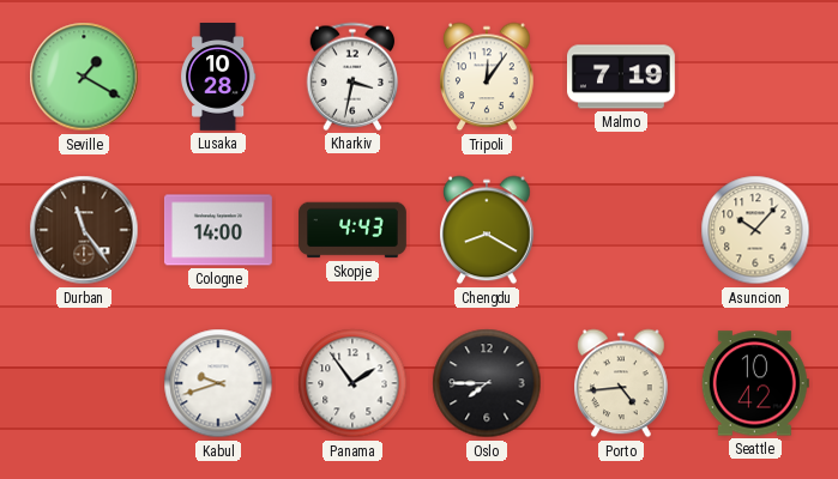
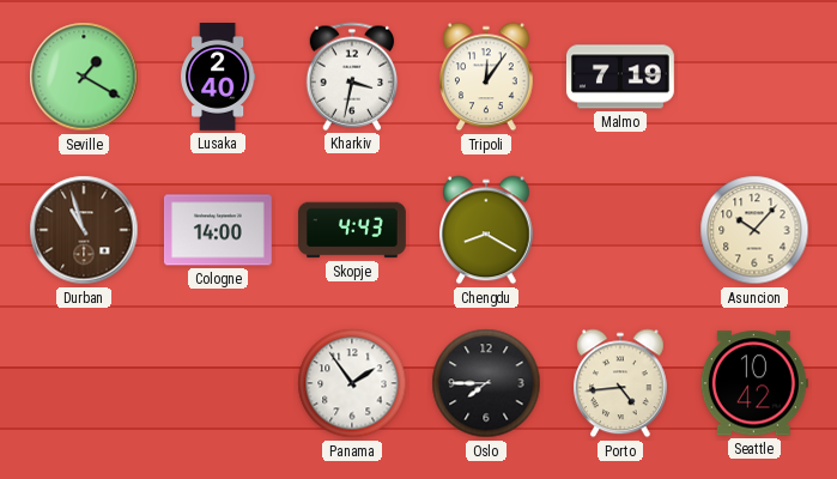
Lusaka: 10:28 -> 2:40 (218, 78)
Durban: 11:24 -> 10:57 (84, 230)
Kabul: 9:42 -> none (218, 383)
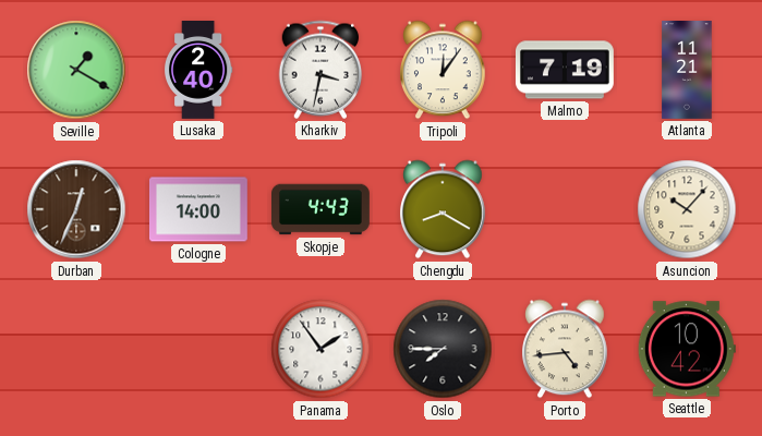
Atlanta: none -> 11:21 (687, 71)
Durban: 10:57 -> 12:34 (76, 209)
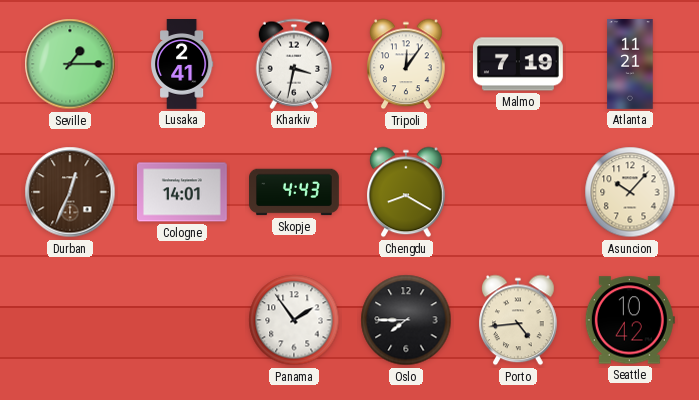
Seville: 1:20 -> 1:15 (70, 64)
Lusaka: 2:40 -> 2:41 (182, 65)
Cologne: 14:00 -> 14:01 (182, 192)
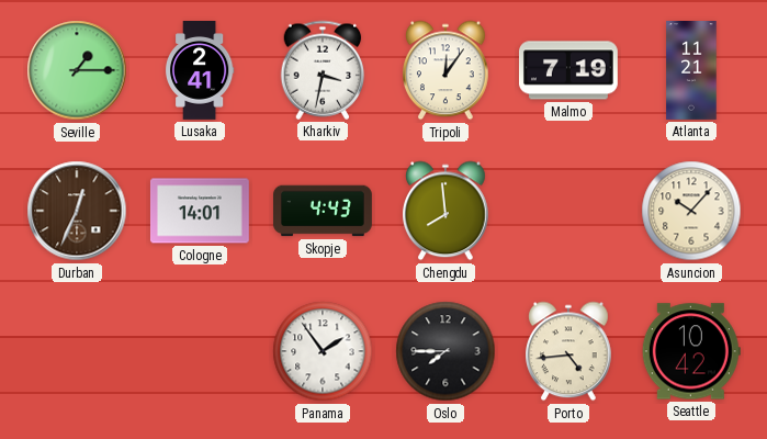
Chengdu: 8:20 -> 7:59 (447, 211)
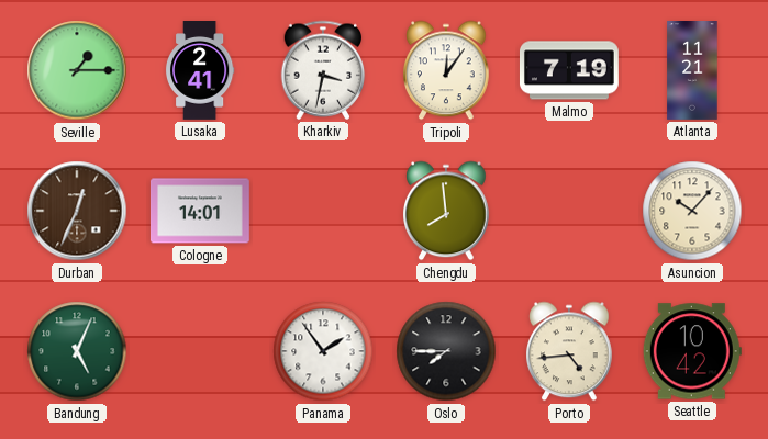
Skopje: 4:43 -> none (324, 211)
Bandung: none -> 5:04 (77, 351)
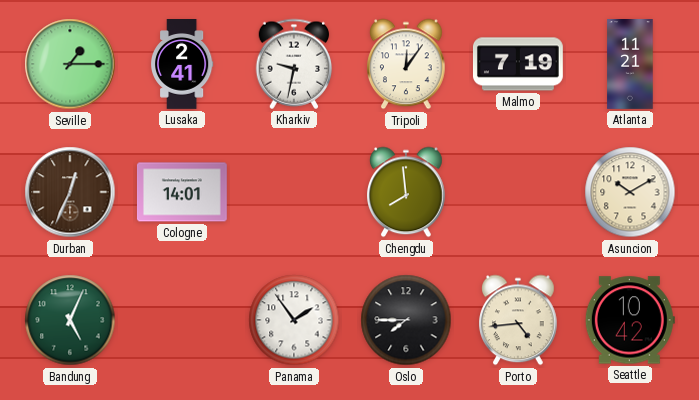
Kharkiv: 3:32 -> 9:32 (294, 64)
Asuncion: 10:07 -> 10:10 (630, 192)
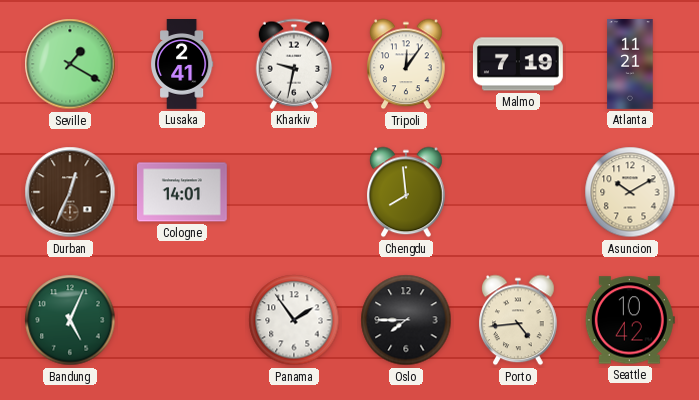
Seville: 1:15 -> 1:20 (70, 64)
